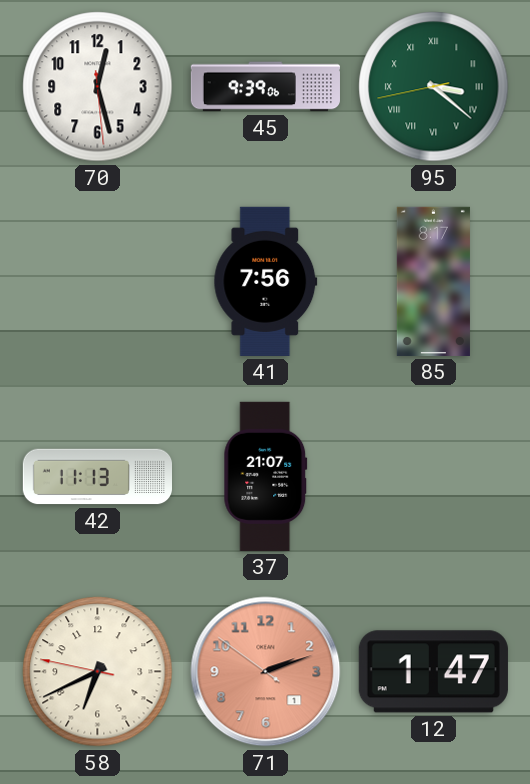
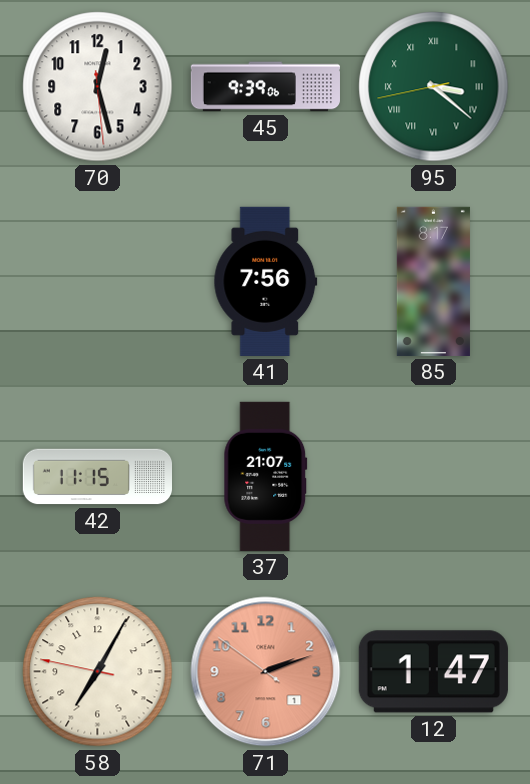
42: 11:13 -> 11:15 (97, 477)
58: 6:40 -> 7:04 (98, 672)
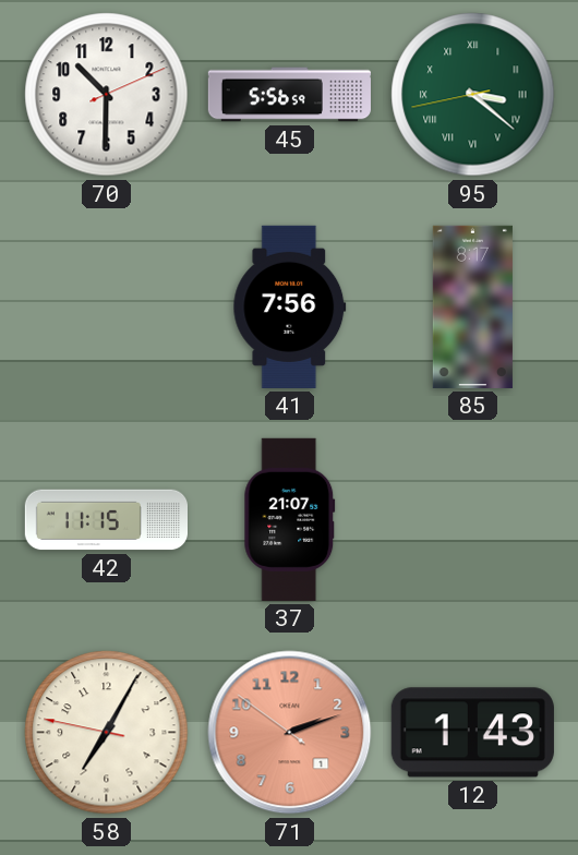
70: 12:27 -> 10:30 (107, 95)
45: 9:39 -> 5:56 (289, 95)
12: 1:47 -> 1:43 (472, 733)
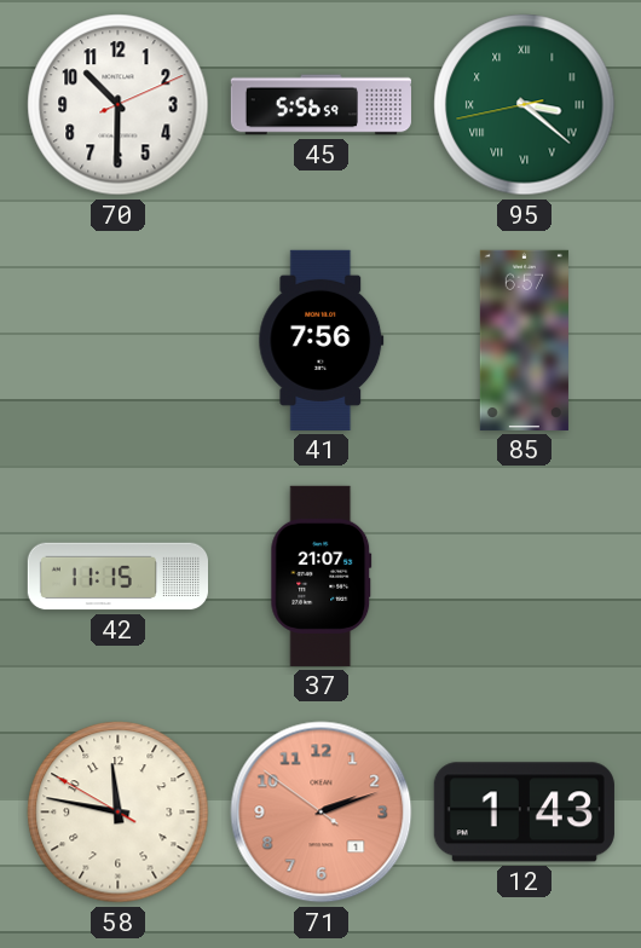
85: 8:17 -> 6:57 (524, 340)
58: 7:04 -> 11:46 (119, 813)
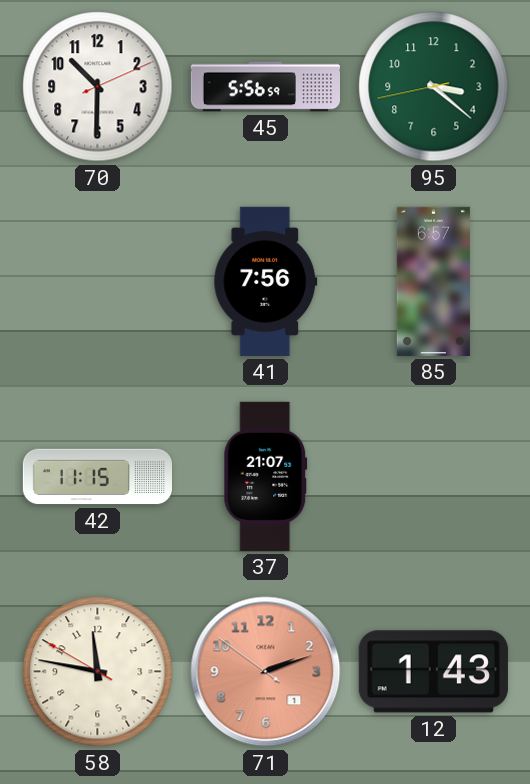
95 numerals: Roman -> Arabic (434, 87)
